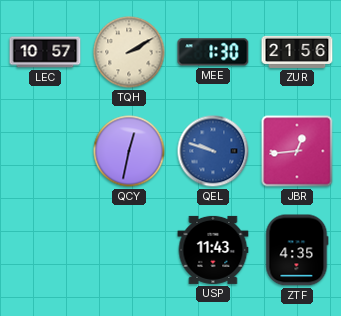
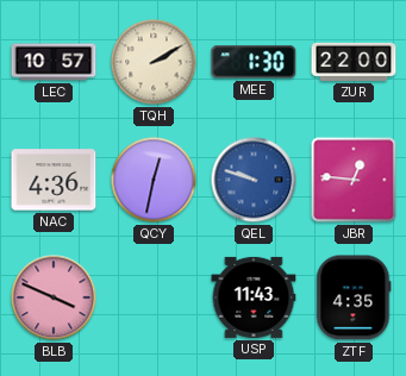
ZUR: 21:56 -> 22:00 (354, 62)
NAC: none -> 4:36 (54, 180)
JBR: 12:44 -> 12:46 (354, 180)
BLB: none -> 3:49 (54, 297)
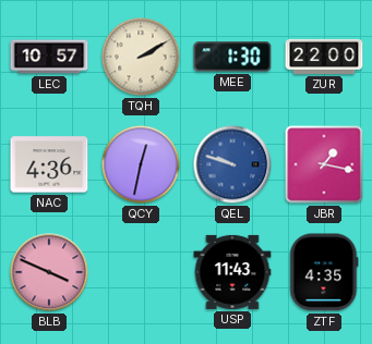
JBR: 12:46 -> 1:17 (324, 164)
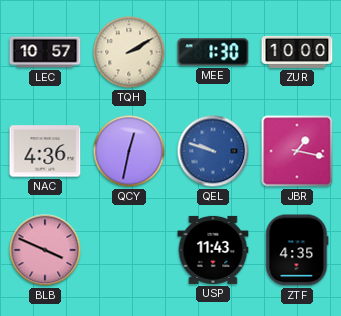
ZUR: 22:00 -> 10:00 (297, 52)
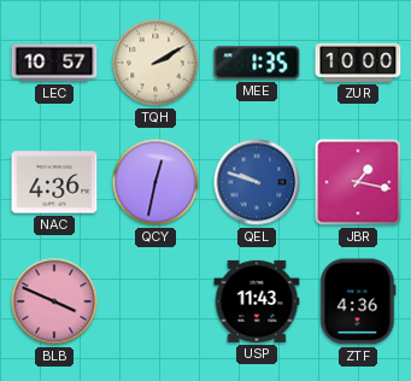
MEE: 1:30 -> 1:35 (257, 63)
ZTF: 4:35 -> 4:36 (358, 301)
